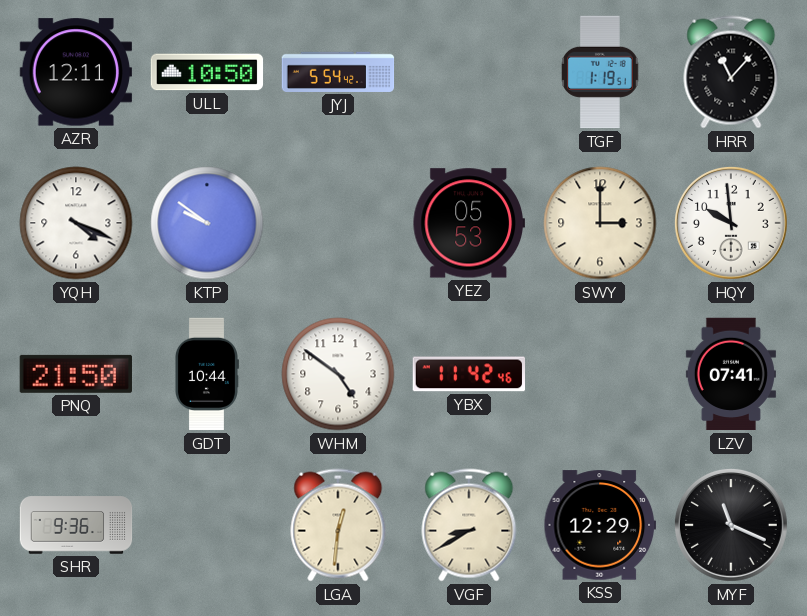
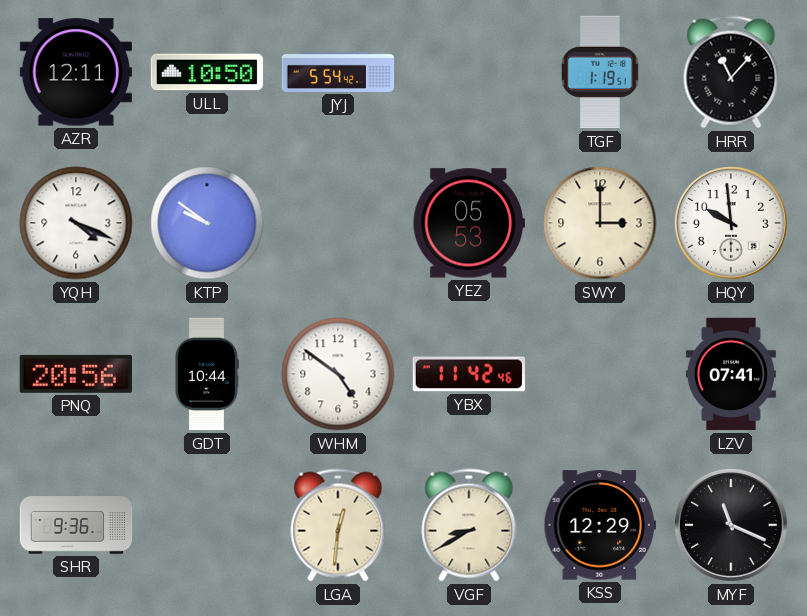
PNQ: 21:50 -> 20:56 (76, 374)
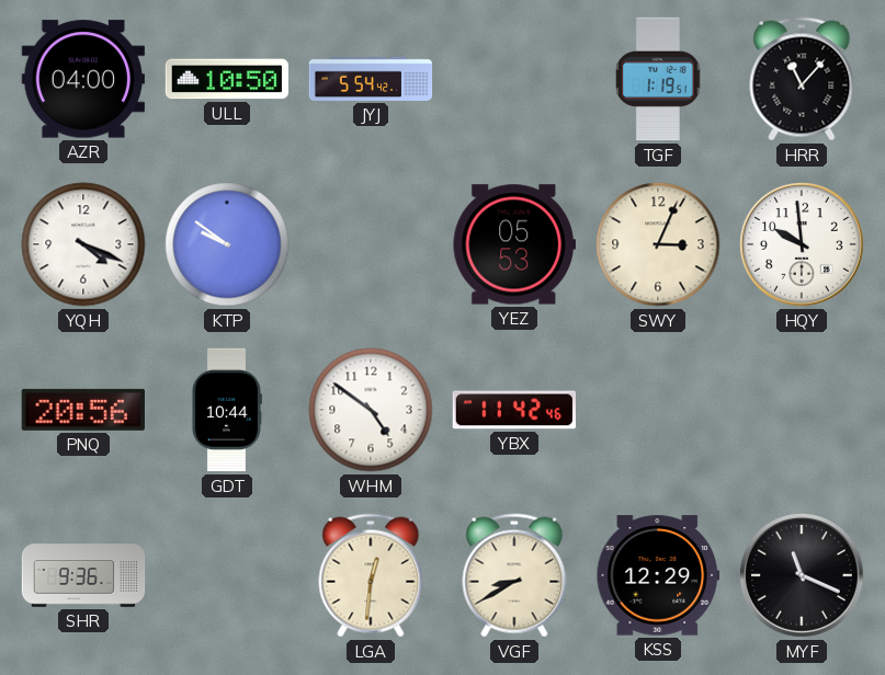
AZR: 12:11 -> 04:00 (82, 79)
SWY: 3:00 -> 3:04 (658, 244)
LZV: 07:41 -> none (731, 374)
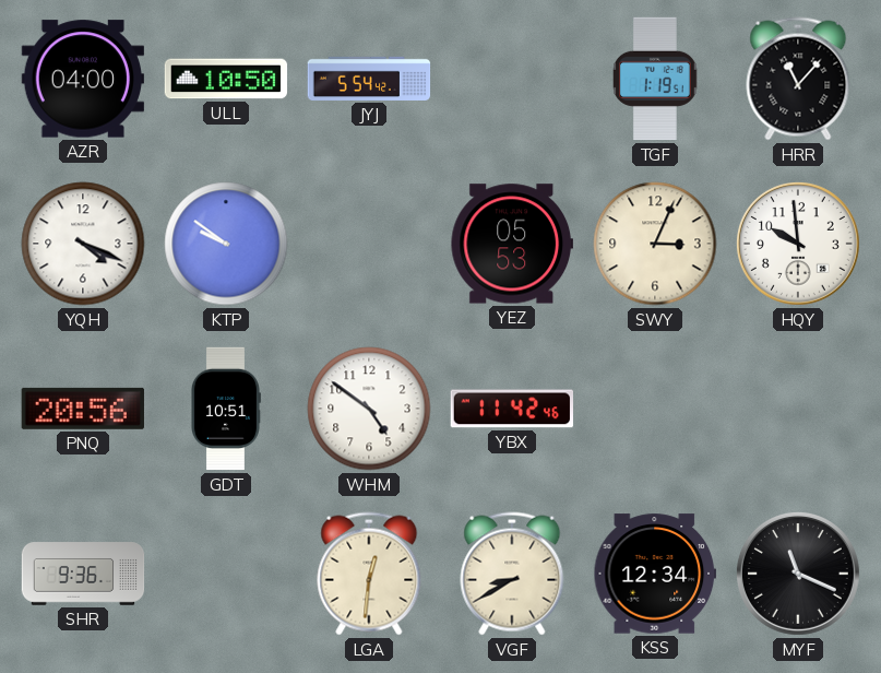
GDT: 10:44 -> 10:51 (225, 409)
KSS: 12:29 -> 12:34 (654, 574)
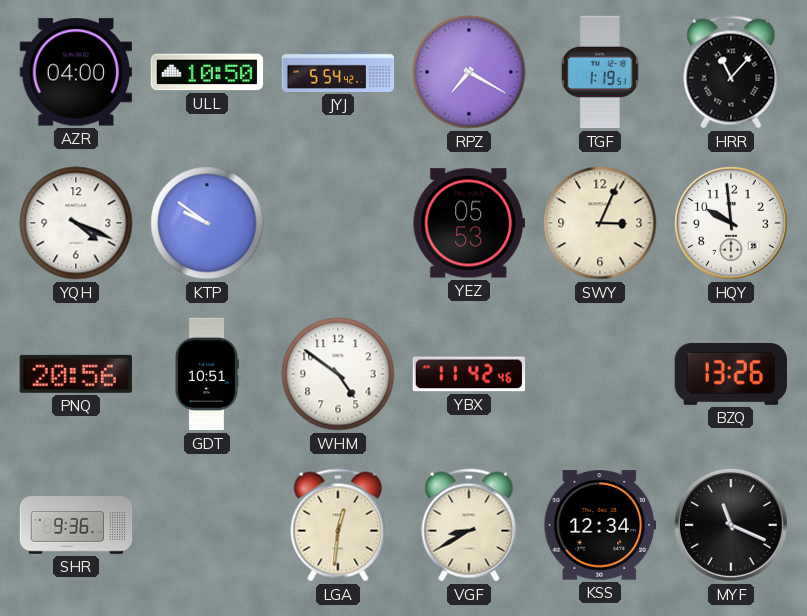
RPZ: none -> 7:20 (469, 72)
BZQ: none -> 13:26 (730, 374)
